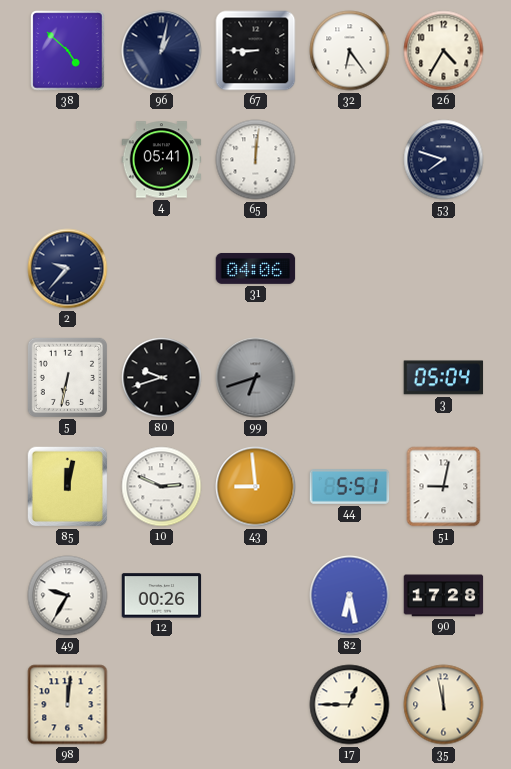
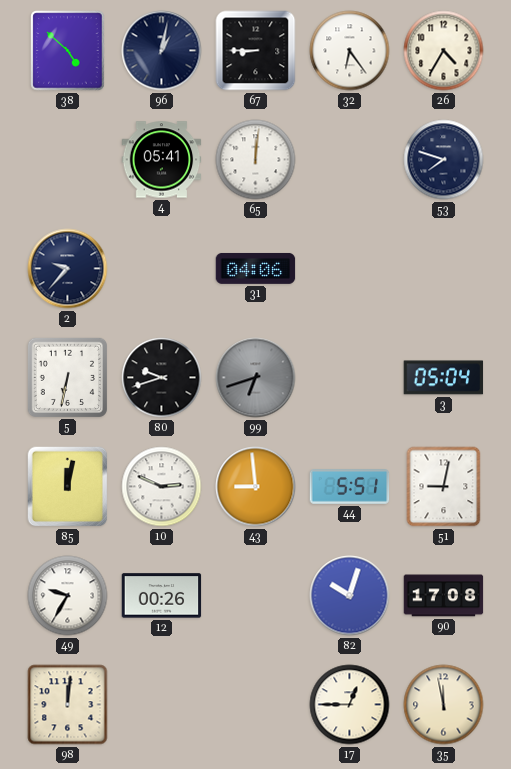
82: 6:28 -> 10:03 (350, 596)
90: 17:28 -> 17:08 (444, 596)
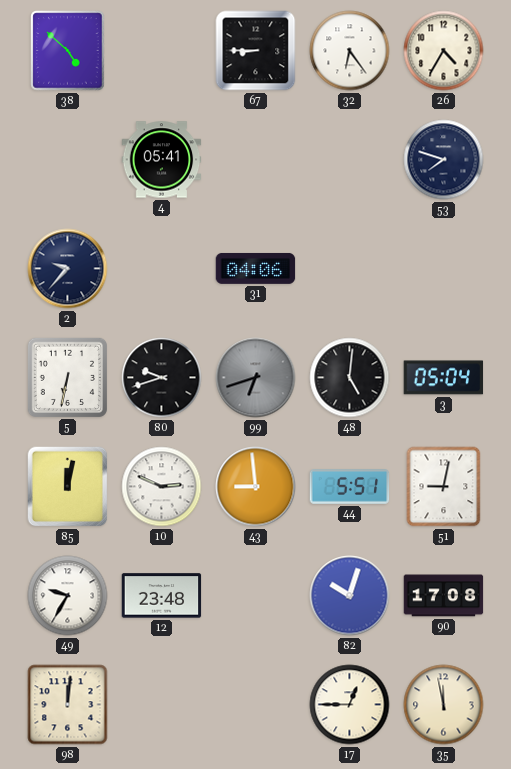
96: 1:02 -> none (162, 51)
65: 12:01 -> none (256, 160)
48: none -> 5:01 (350, 378)
12: 00:26 -> 23:48 (162, 596)
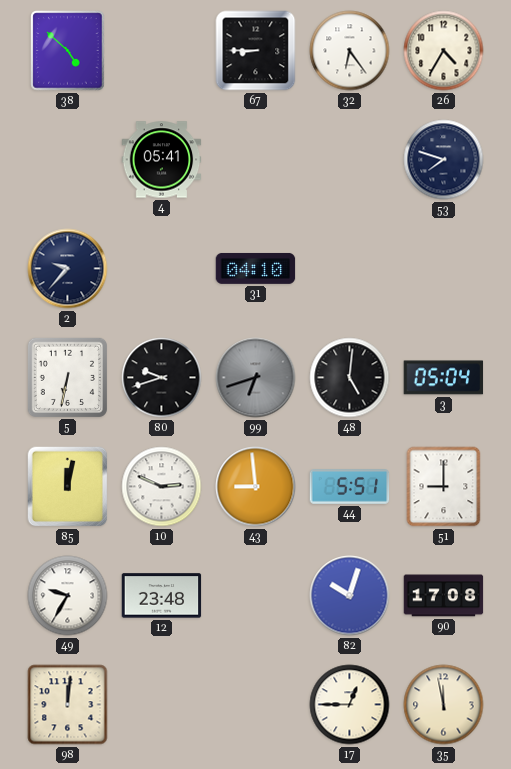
31: 04:06 -> 04:10 (256, 268)
51: 9:02 -> 9:00 (444, 487)
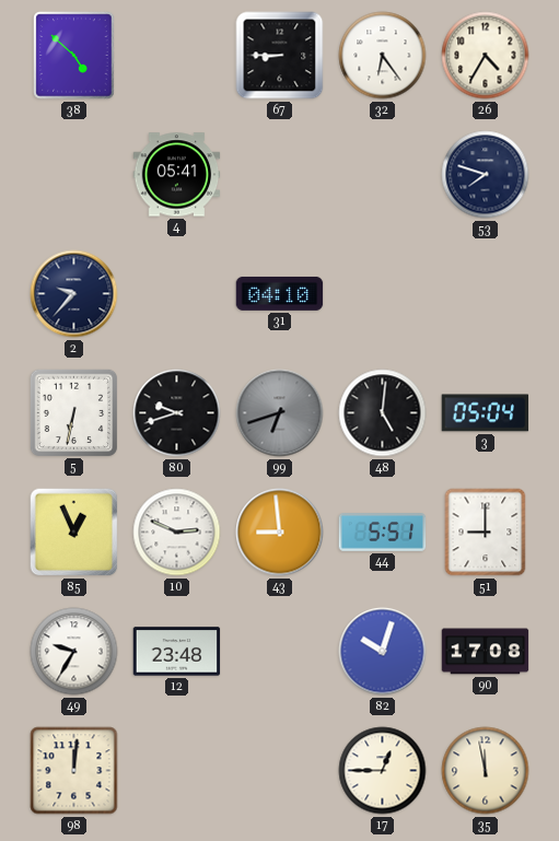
85: 12:02 -> 12:56 (74, 533)
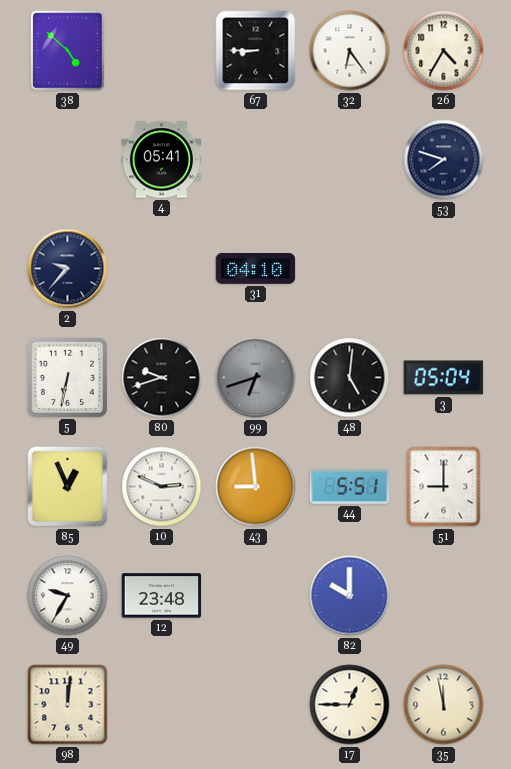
82: 10:03 -> 10:00 (350, 596)
90: 17:08 -> none (486, 652)
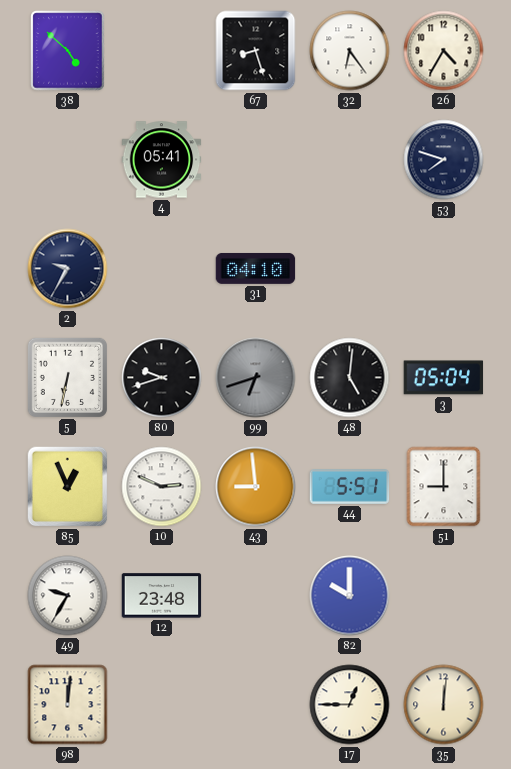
67: 8:45 -> 8:27 (256, 51)
2: 9:37 -> 9:35 (68, 269)
35: 11:58 -> 12:01 (444, 705)
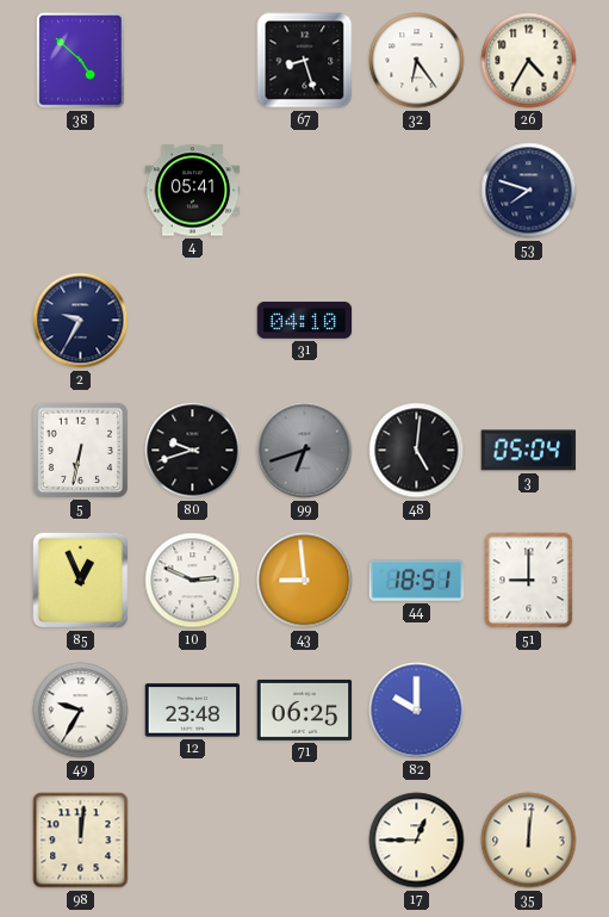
44: 5:51 -> 18:51 (417, 581)
71: none -> 06:25 (305, 710)
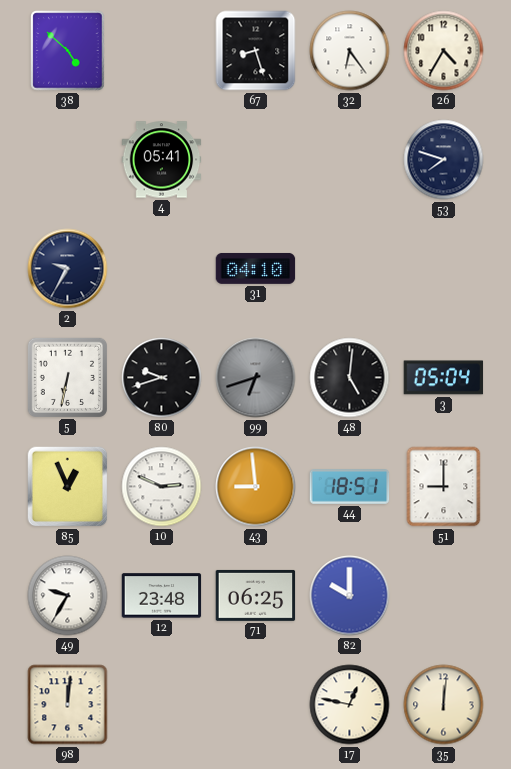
17: 12:45 -> 12:47 (350, 705)
